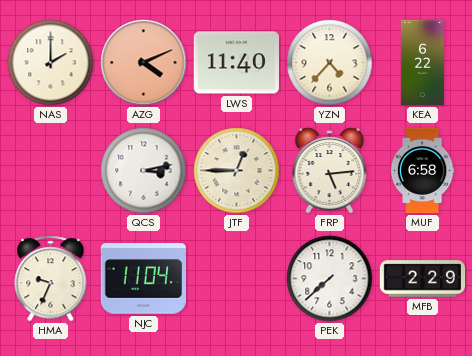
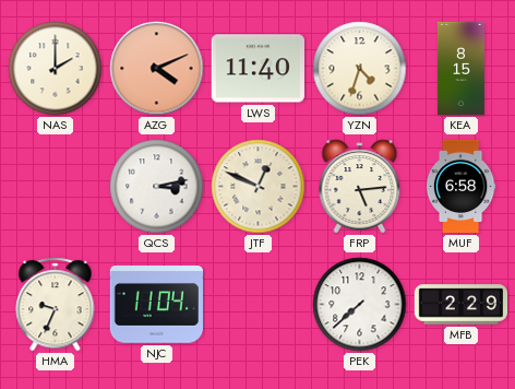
YZN: 4:37 -> 4:33 (360, 69)
KEA: 6:22 -> 8:15 (460, 69)
JTF: 12:45 -> 12:49 (259, 187)
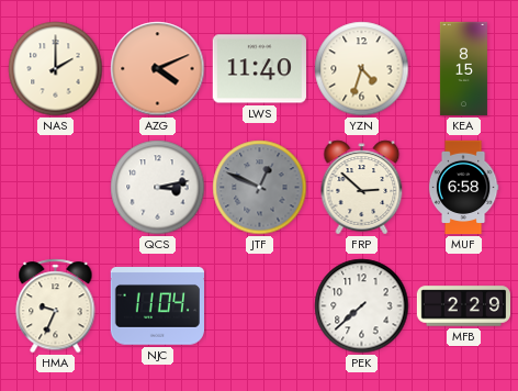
JTF dial: cream -> grey (260, 188)
FRP: 5:14 -> 2:52 (362, 188)
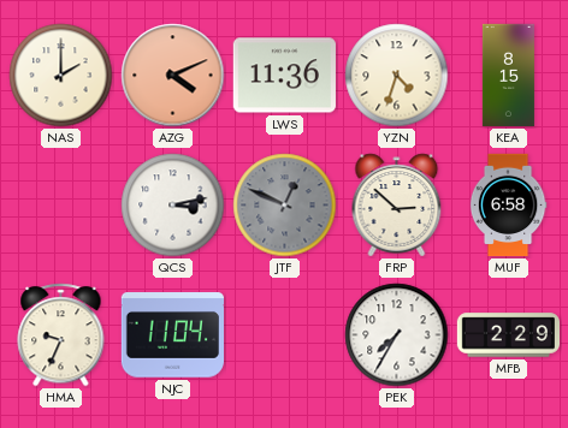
LWS: 11:40 -> 11:36 (284, 76)
PEK: 7:38 -> 7:35 (397, 335)
